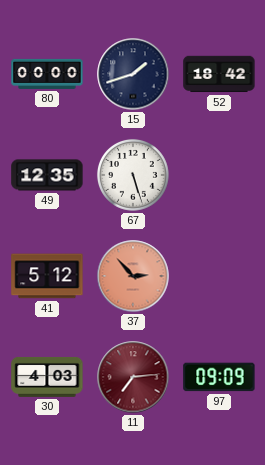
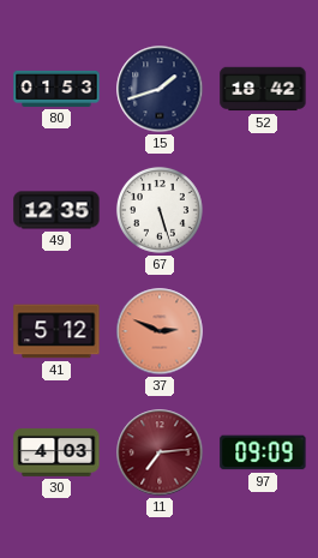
80: 00:00 -> 01:53 (56, 89)
37: 2:53 -> 2:49 (160, 331)
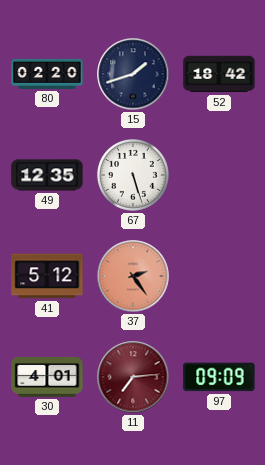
80: 01:53 -> 02:20 (47, 74)
37: 2:49 -> 2:24 (133, 276)
30: 4:03 -> 4:01 (47, 377)
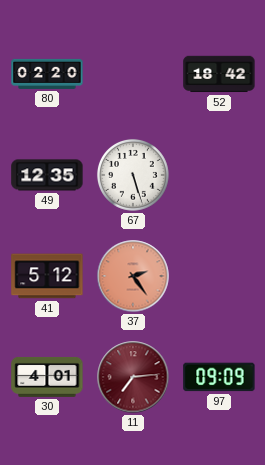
15: 1:42 -> none (133, 74)
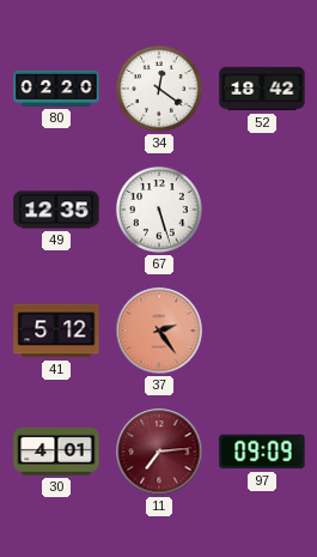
34: none -> 12:21 (159, 89)
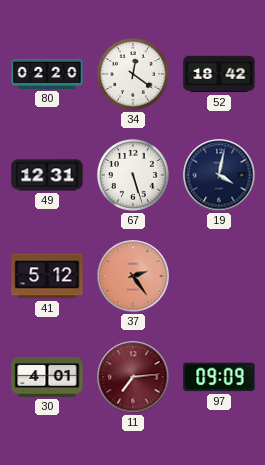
49: 12:35 -> 12:31 (47, 175)
19: none -> 4:02 (219, 175)
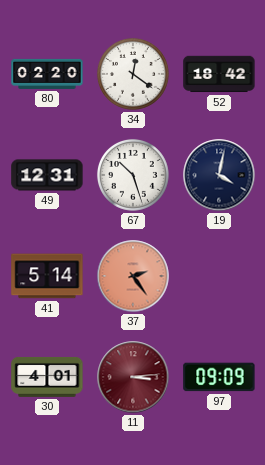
67: 5:27 -> 10:27 (133, 175)
41: 5:12 -> 5:14 (47, 276)
11: 7:14 -> 3:14 (133, 377)
